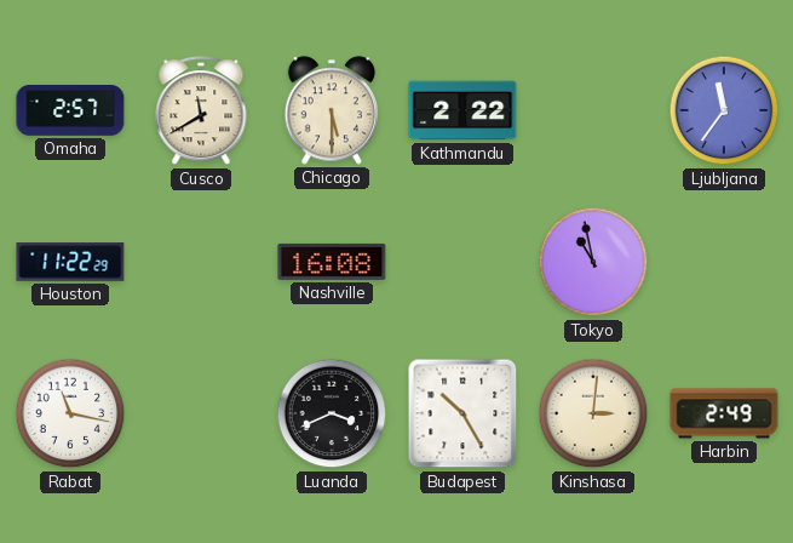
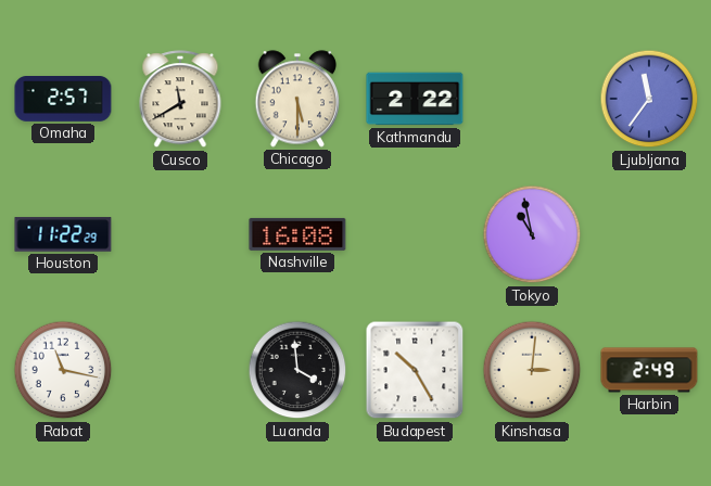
Luanda: 3:41 -> 3:59 (297, 370)
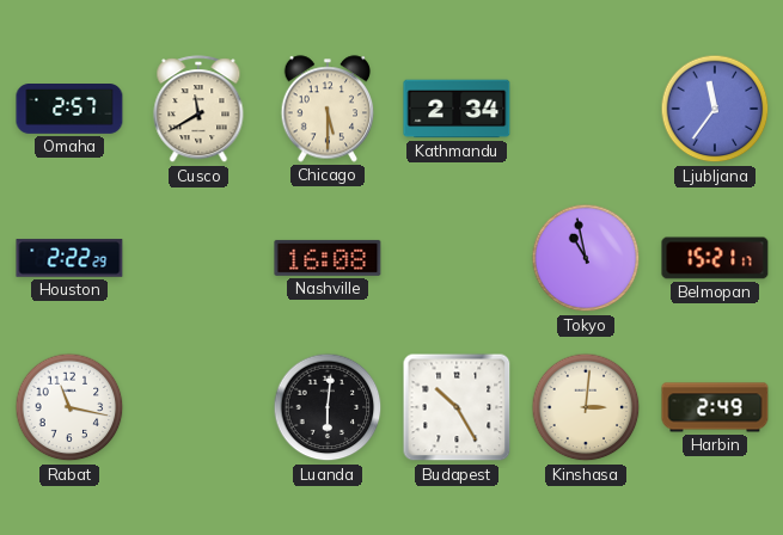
Kathmandu: 2:22 -> 2:34 (457, 109)
Houston: 11:22 -> 2:22 (69, 258)
Belmopan: none -> 15:21 (715, 258)
Luanda: 3:59 -> 6:01 (328, 407)
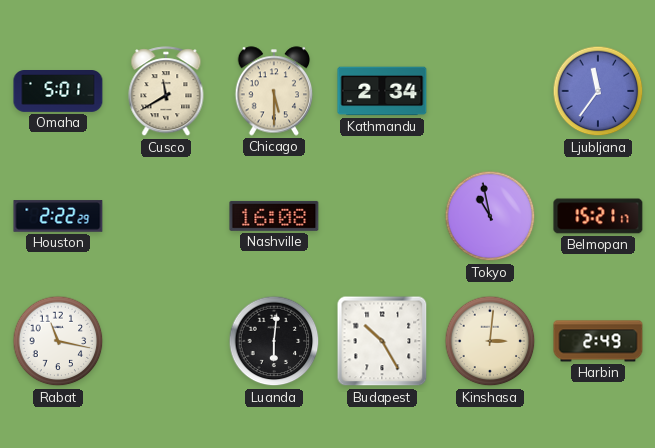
Omaha: 2:57 -> 5:01 (58, 92)
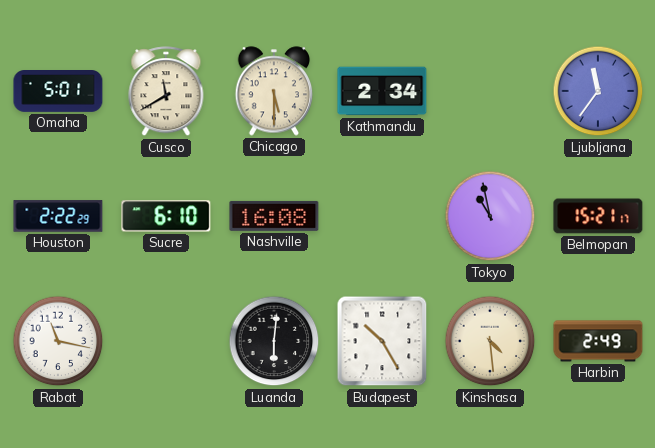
Sucre: none -> 6:10 (166, 216)
Kinshasa: 3:01 -> 4:29 (490, 341)
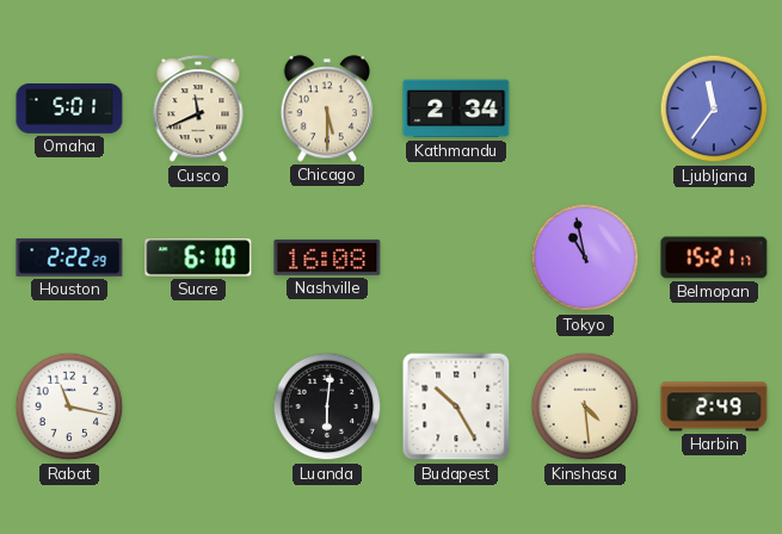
Cusco: 11:40 -> 11:41 (198, 110)
